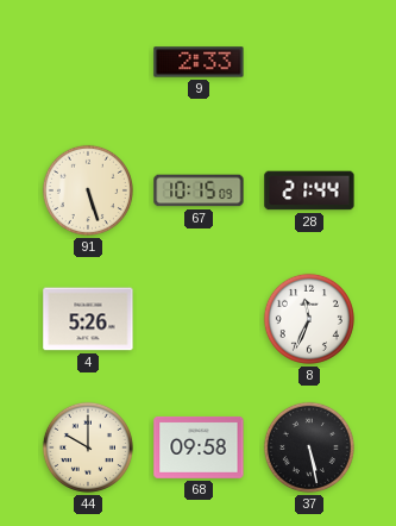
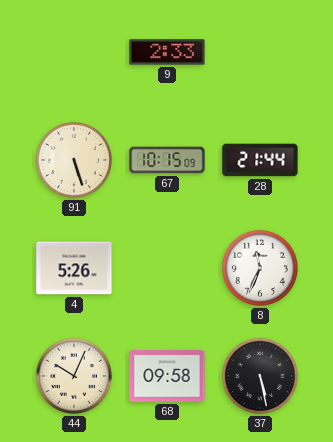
44: 10:00 -> 10:04 (74, 376)
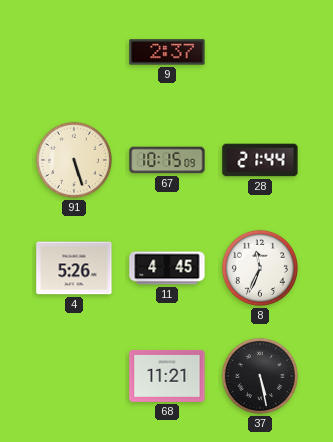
9: 2:33 -> 2:37 (167, 52)
11: none -> 4:45 (167, 268)
44: 10:04 -> none (74, 376)
68: 09:58 -> 11:21 (167, 376)
